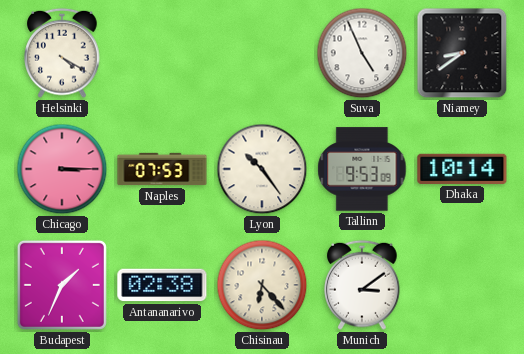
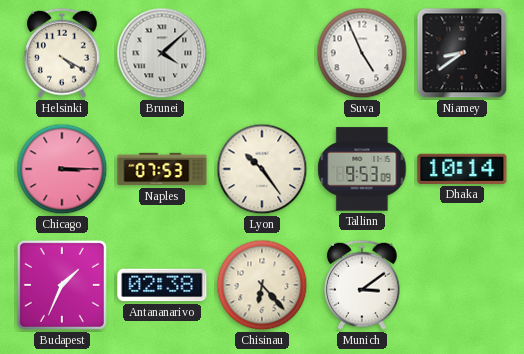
Brunei: none -> 4:08 (162, 53)
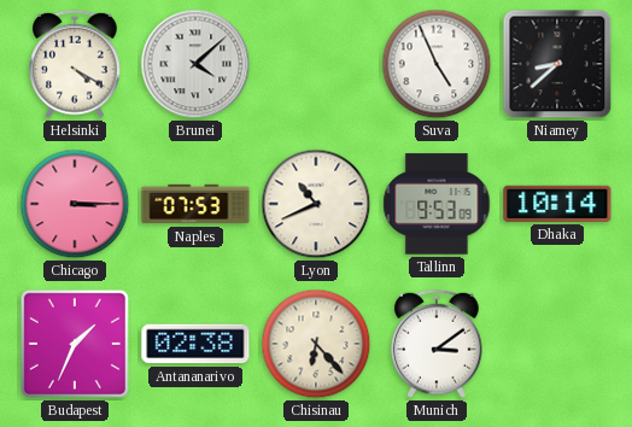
Niamey: 8:39 -> 8:38 (557, 64)
Lyon: 10:24 -> 10:41 (316, 204)
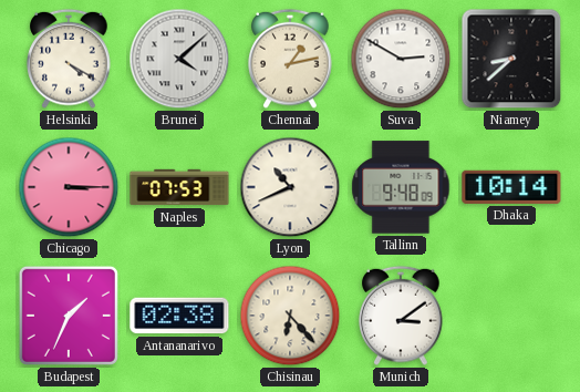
Chennai: none -> 1:13 (290, 59)
Suva: 4:56 -> 2:50 (401, 59)
Tallinn: 9:53 -> 9:48 (401, 187)
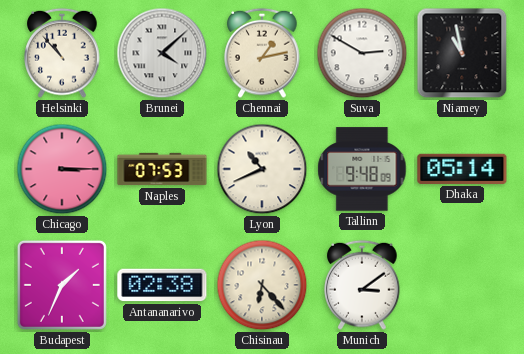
Helsinki: 4:20 -> 10:53 (62, 53)
Niamey: 8:38 -> 10:58 (462, 53)
Dhaka: 10:14 -> 05:14 (462, 169)
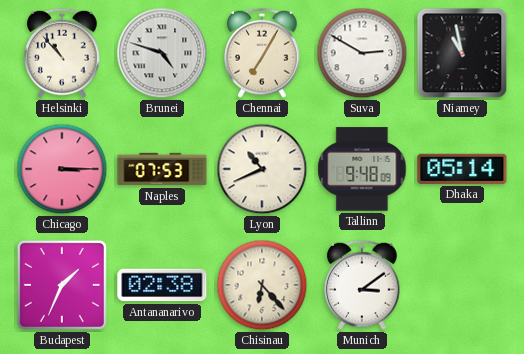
Brunei: 4:08 -> 4:48 (162, 53)
Chennai: 1:13 -> 7:05 (262, 53)
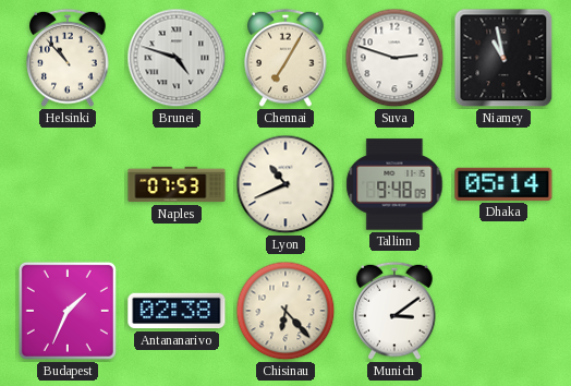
Suva: 2:50 -> 2:48 (394, 58)
Chicago: 3:15 -> none (62, 169)
